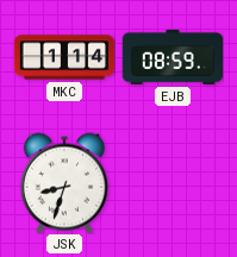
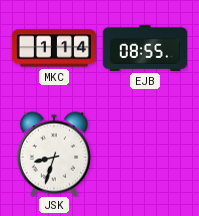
EJB: 08:59 -> 08:55 (144, 48)
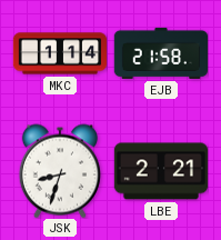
EJB: 08:55 -> 21:58 (160, 53)
LBE: none -> 2:21 (160, 171)
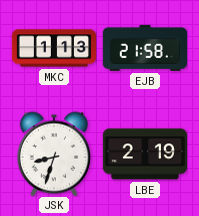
MKC: 1:14 -> 1:13 (53, 48)
LBE: 2:21 -> 2:19 (144, 154)
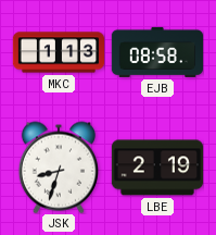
EJB: 21:58 -> 08:58 (156, 52)
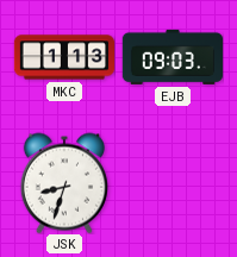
EJB: 08:58 -> 09:03 (171, 57)
LBE: 2:19 -> none (156, 168)
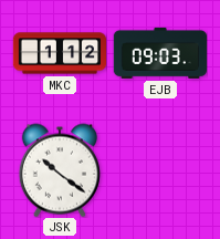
MKC: 1:13 -> 1:12 (59, 53)
JSK: 8:33 -> 10:21 (60, 170)
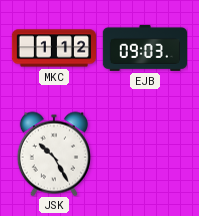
JSK: 10:21 -> 10:25 (54, 154)
